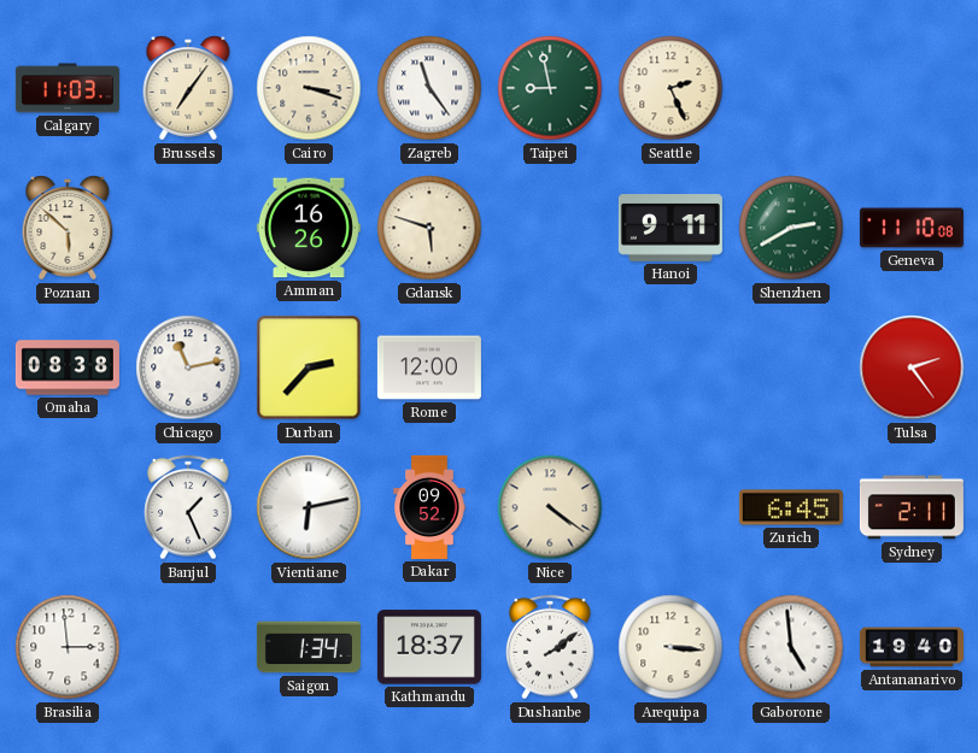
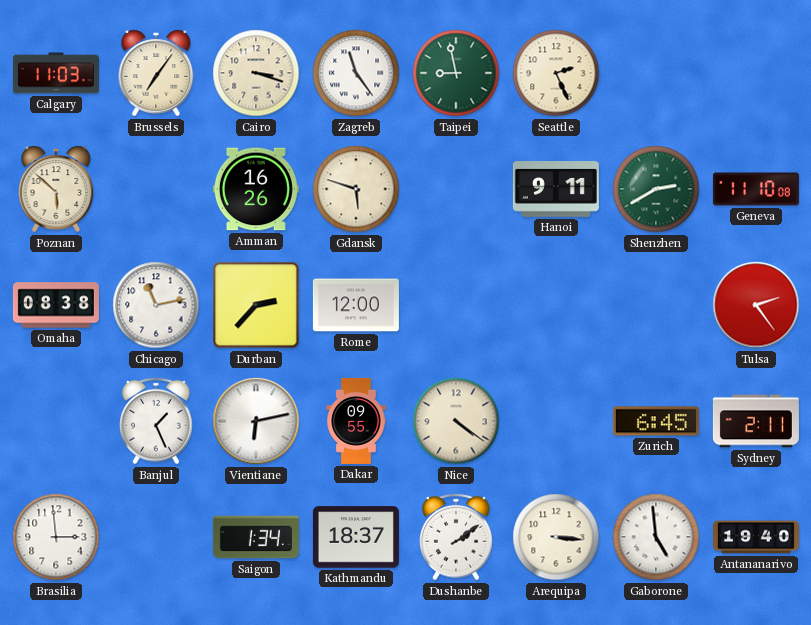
Dakar: 09:52 -> 09:55 (356, 421)
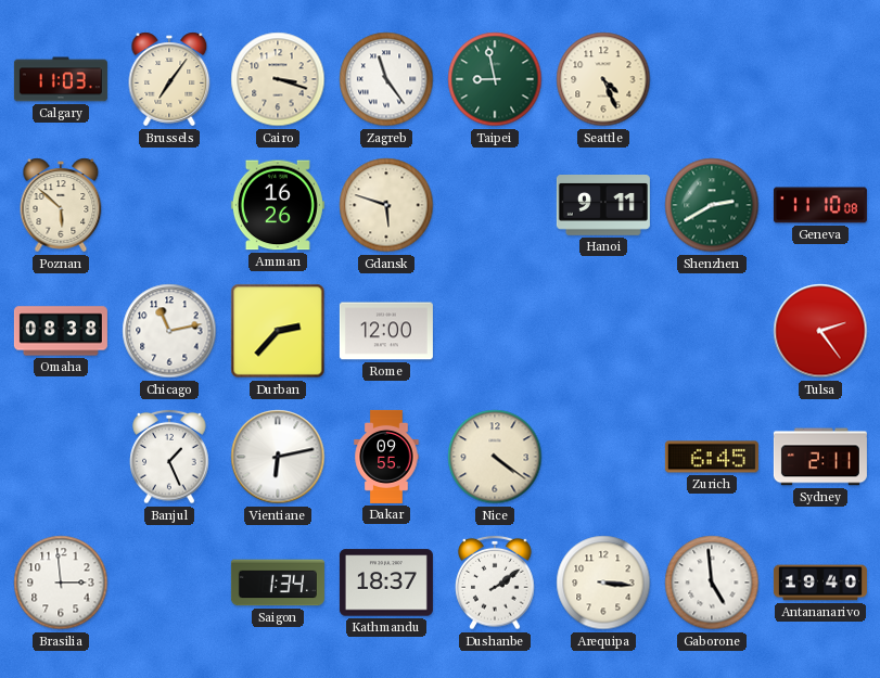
Seattle: 2:26 -> 4:26 (603, 79)
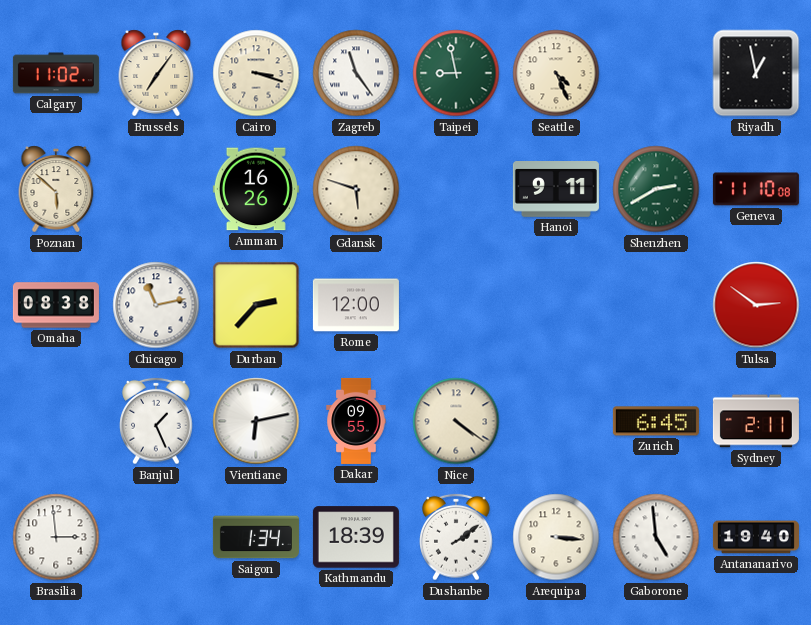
Calgary: 11:03 -> 11:02 (56, 73)
Riyadh: none -> 12:58 (756, 73)
Tulsa: 2:24 -> 2:51 (756, 305)
Kathmandu: 18:37 -> 18:39 (356, 537)
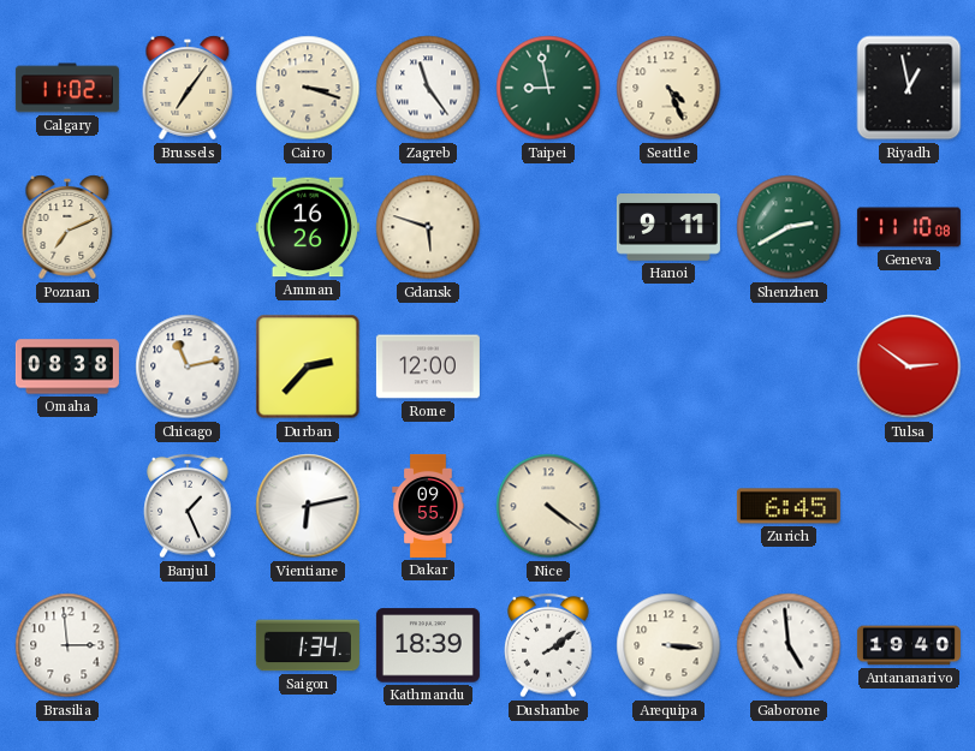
Poznan: 5:52 -> 7:11 (67, 227)
Sydney: 2:11 -> none (756, 421)
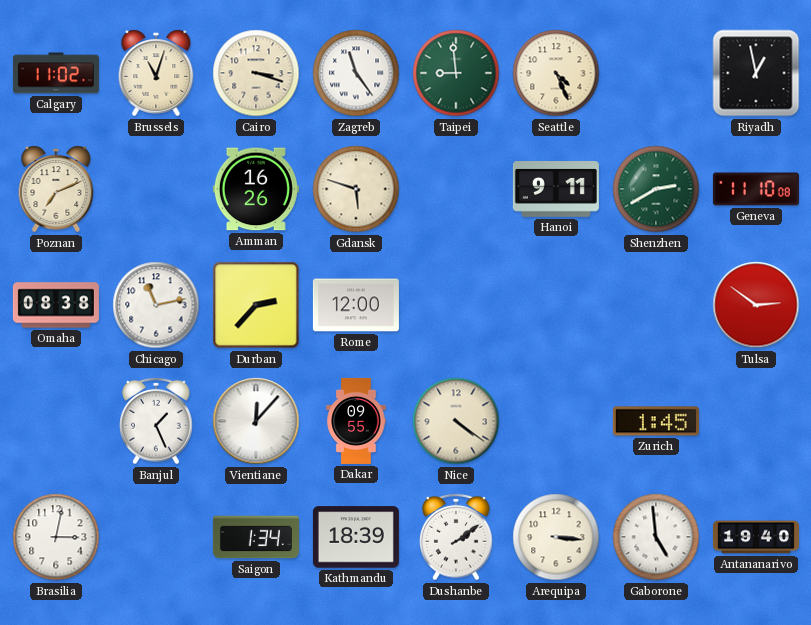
Brussels: 7:06 -> 11:03 (156, 73)
Taipei: 8:58 -> 8:59 (456, 73)
Vientiane: 6:13 -> 12:07 (256, 421)
Zurich: 6:45 -> 1:45 (656, 421)
Brasilia: 2:59 -> 3:02 (56, 537)
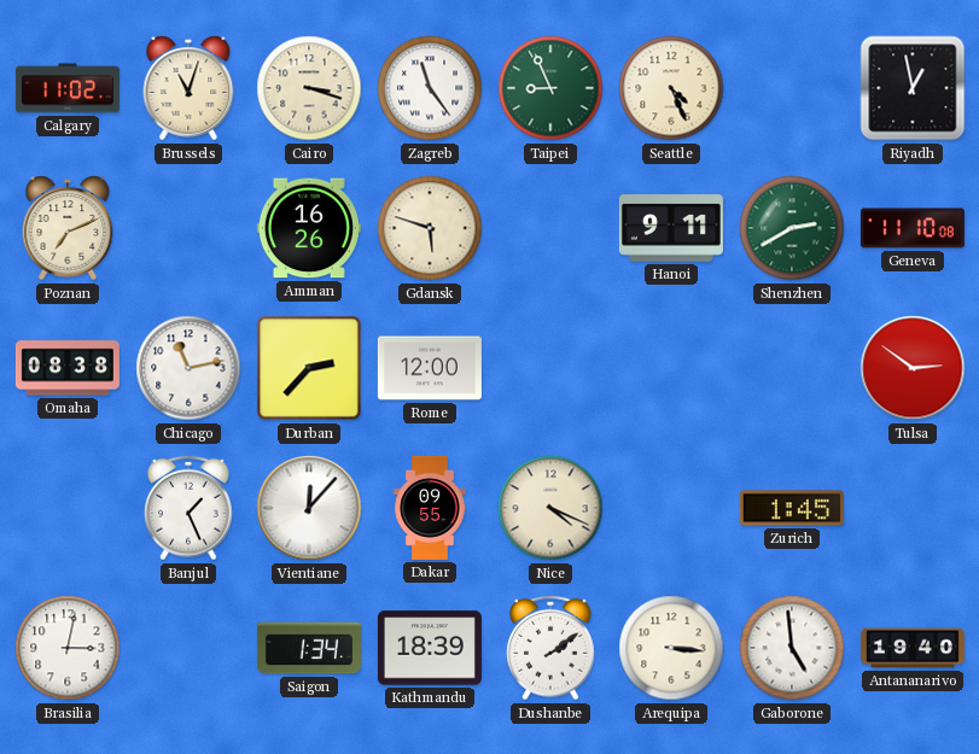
Taipei: 8:59 -> 8:56 (550, 88)
Nice: 4:21 -> 4:19 (550, 508)
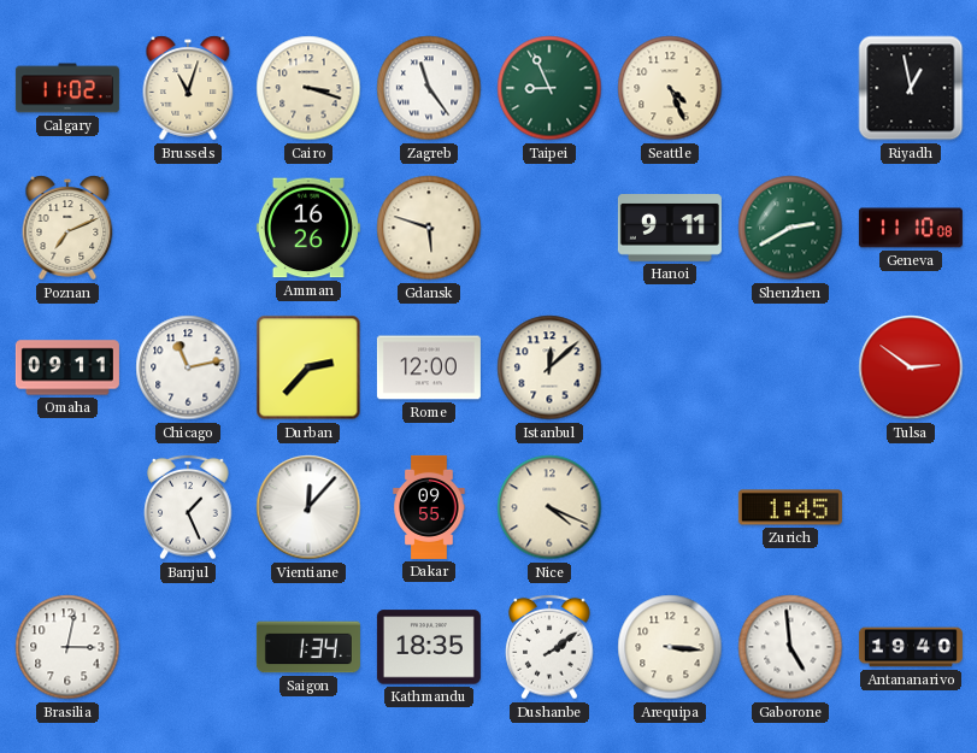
Omaha: 08:38 -> 09:11 (67, 367)
Istanbul: none -> 12:08 (549, 367)
Kathmandu: 18:39 -> 18:35 (429, 647)
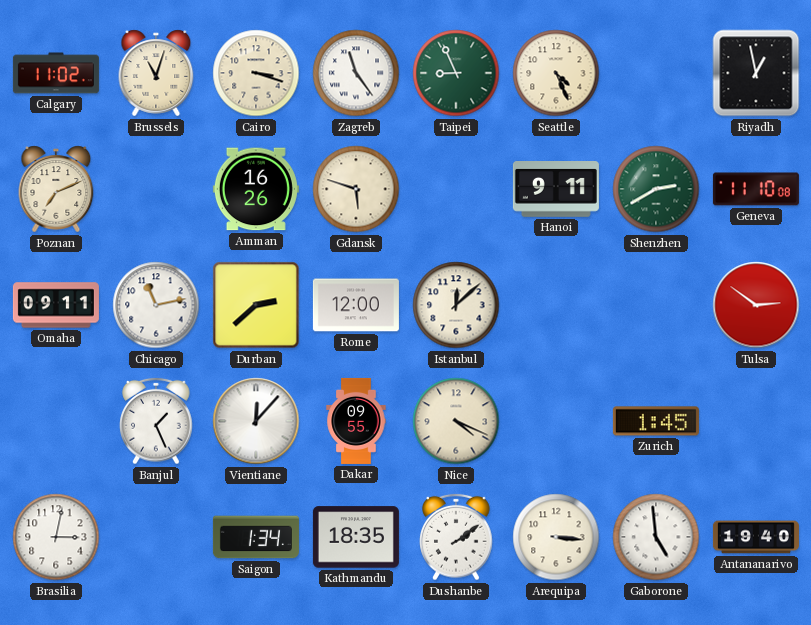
Durban: 2:37 -> 2:38 (256, 305)
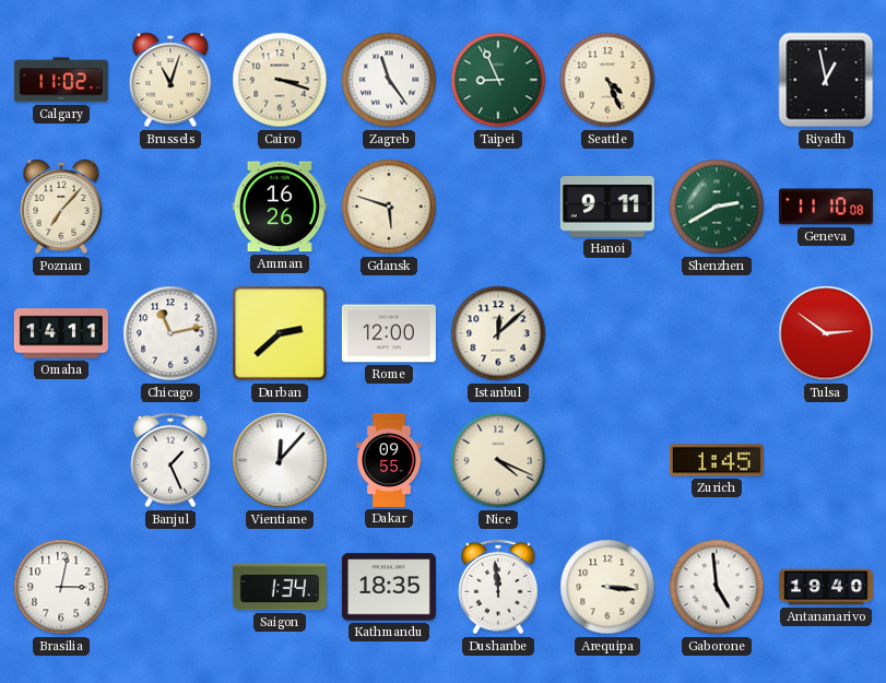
Poznan: 7:11 -> 7:07 (61, 207)
Omaha: 09:11 -> 14:11 (61, 333)
Dushanbe: 2:09 -> 11:59 (498, 587)
